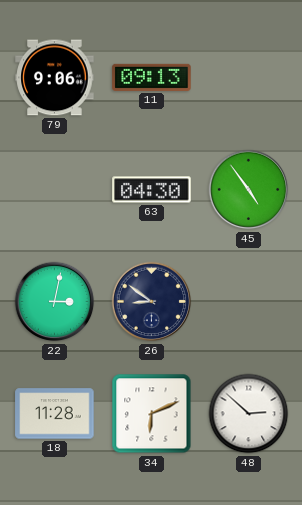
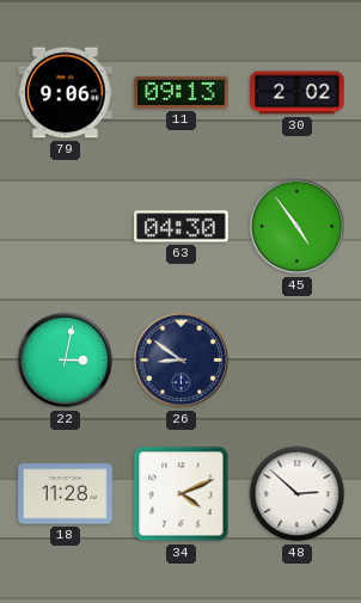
30: none -> 2:02 (298, 93)
34: 6:11 -> 4:11 (182, 494)
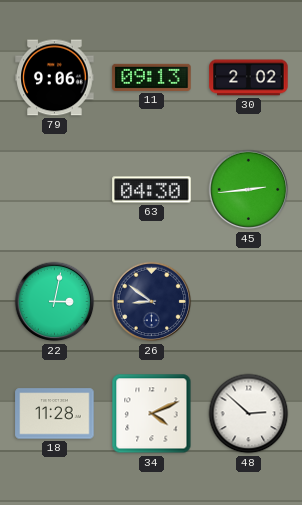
45: 4:54 -> 2:44 (249, 190)
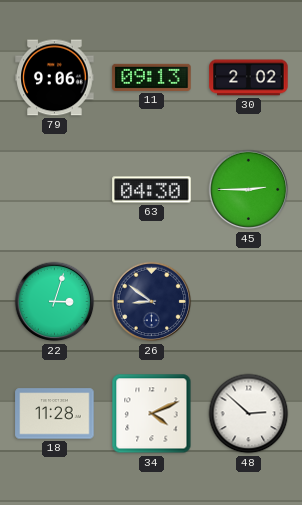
45: 2:44 -> 2:45 (249, 190)
22: 3:02 -> 3:03 (55, 302)
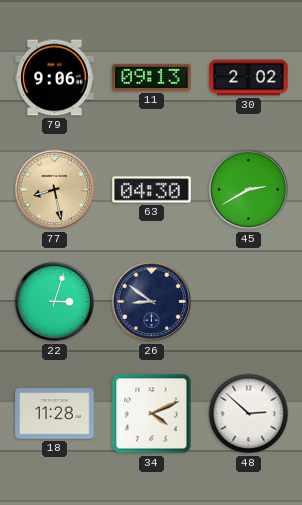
77: none -> 8:28 (55, 190)
45: 2:45 -> 2:40 (249, 190)
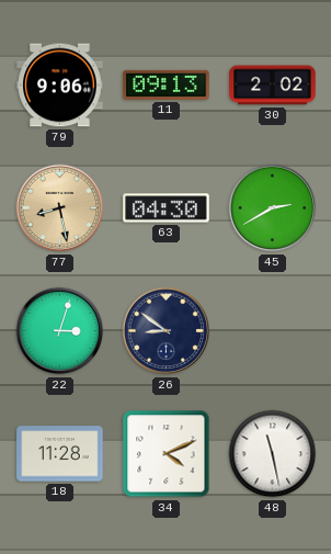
48: 2:52 -> 11:28 (273, 454)
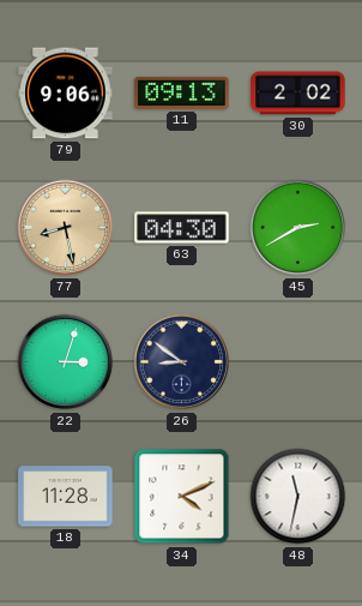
48: 11:28 -> 11:32 (298, 497)
